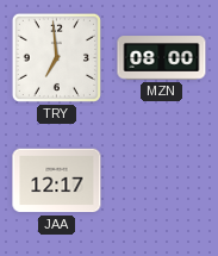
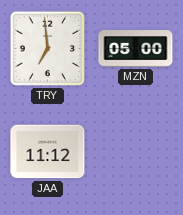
MZN: 08:00 -> 05:00 (136, 49)
JAA: 12:17 -> 11:12 (48, 152)
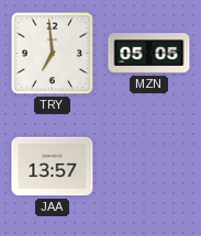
MZN: 05:00 -> 05:05 (149, 54)
JAA: 11:12 -> 13:57 (53, 167)
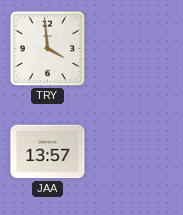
TRY: 6:59 -> 3:59 (47, 48)
MZN: 05:05 -> none (149, 54)
